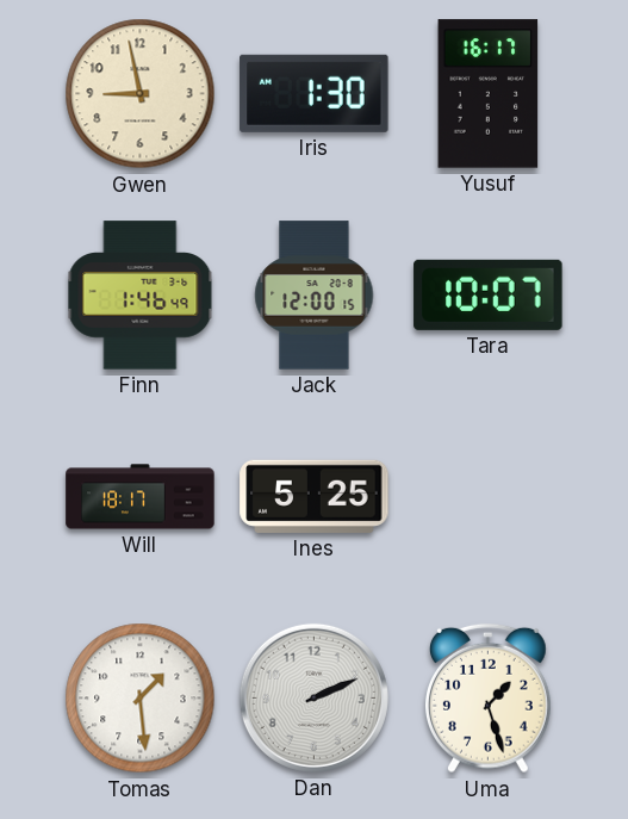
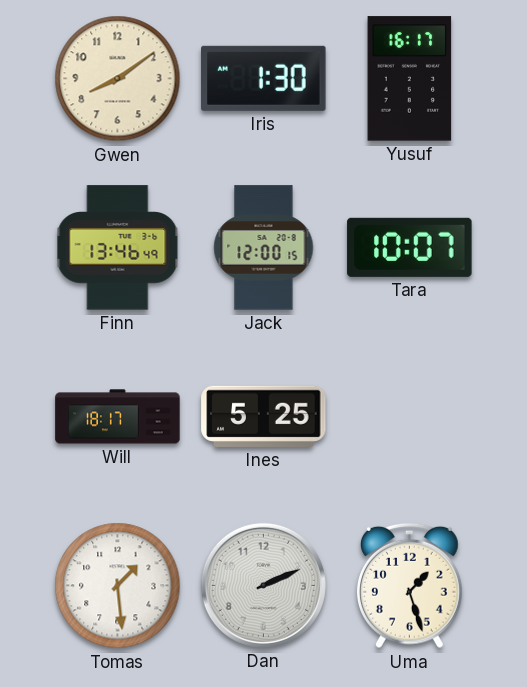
Gwen: 8:58 -> 8:09 (118, 79)
Finn: 1:46 -> 13:46 (118, 248)
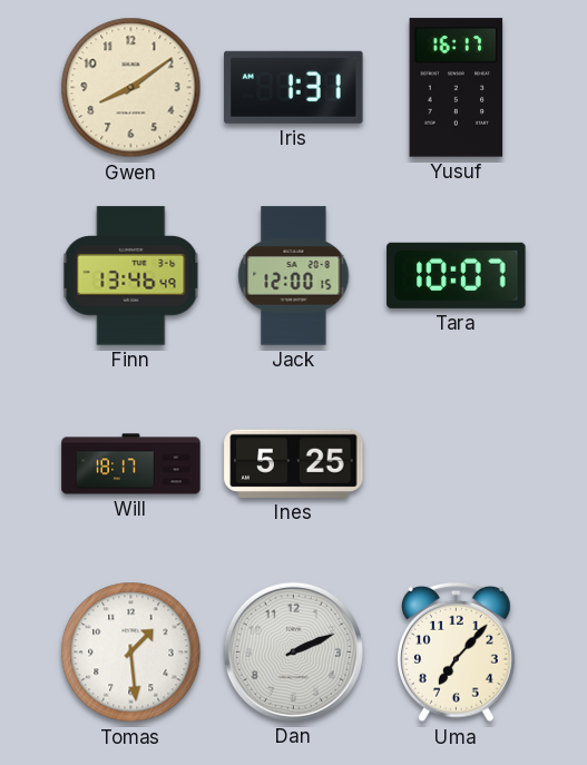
Iris: 1:30 -> 1:31 (294, 87)
Uma: 1:27 -> 7:07 (456, 653)
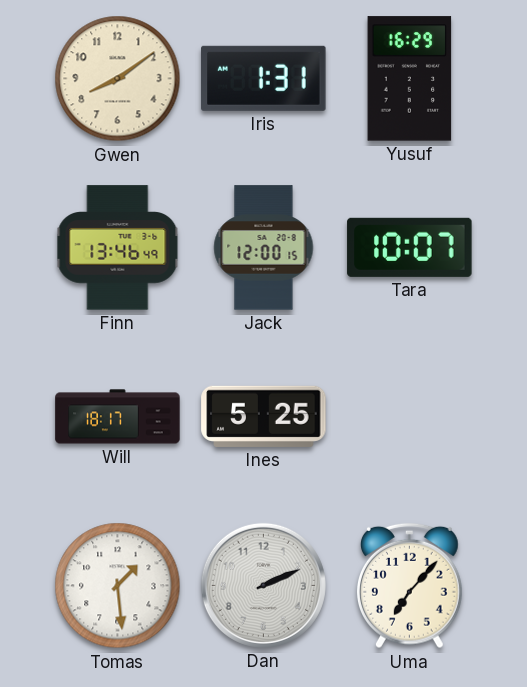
Yusuf: 16:17 -> 16:29 (410, 79)
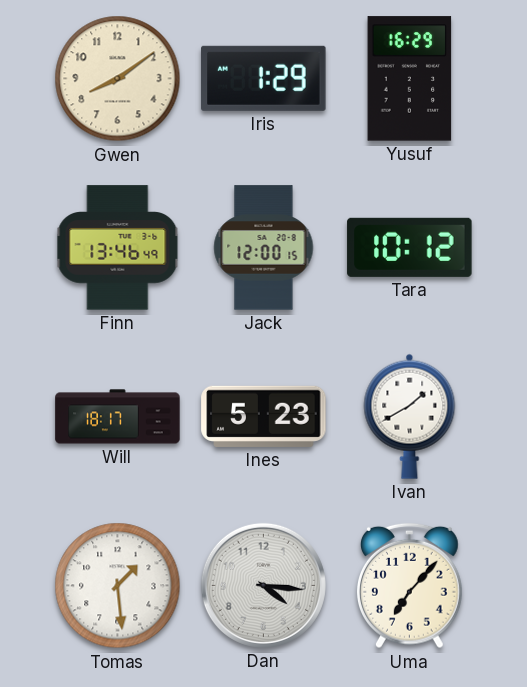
Iris: 1:31 -> 1:29 (264, 78)
Tara: 10:07 -> 10:12 (410, 247)
Ines: 5:25 -> 5:23 (264, 416)
Ivan: none -> 1:40 (410, 416)
Dan: 2:11 -> 4:16 (263, 585)
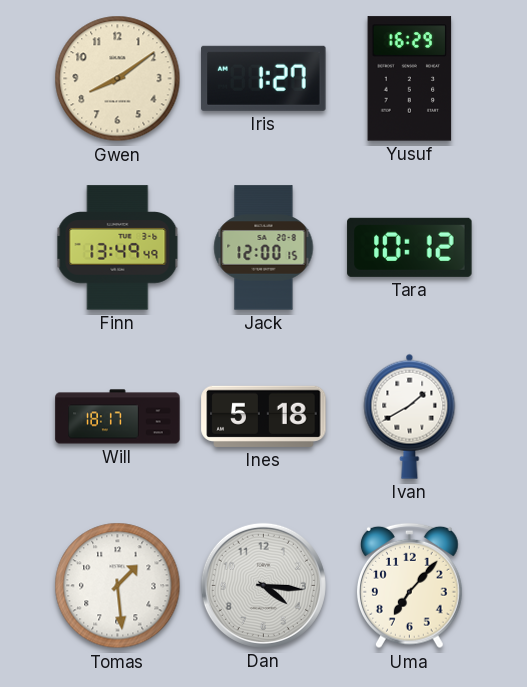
Iris: 1:29 -> 1:27 (264, 78)
Finn: 13:46 -> 13:49 (118, 248)
Ines: 5:23 -> 5:18 (264, 416)
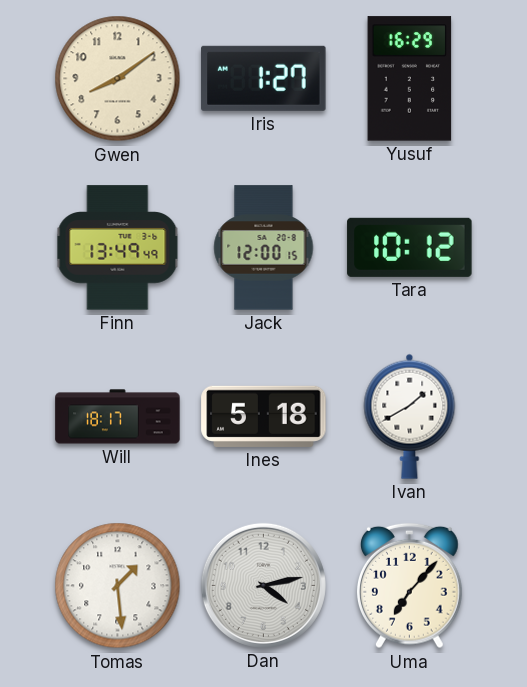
Dan: 4:16 -> 4:13 (263, 585)
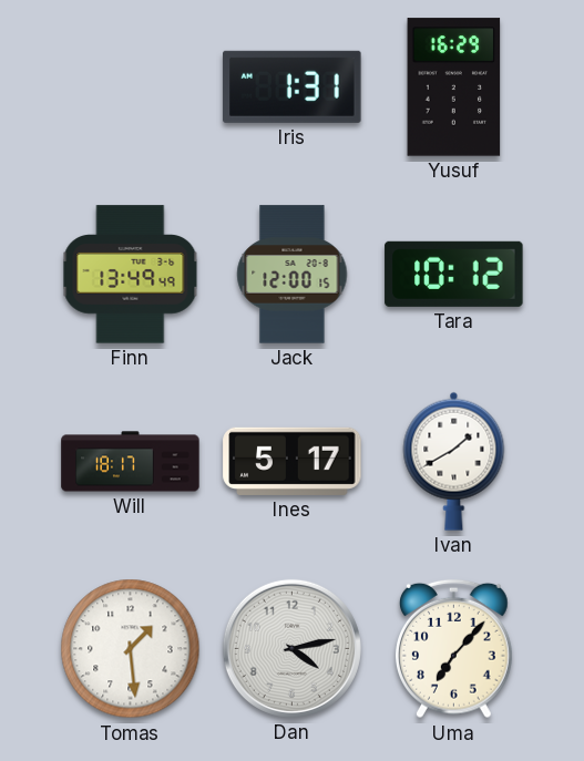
Gwen: 8:09 -> none (118, 79)
Iris: 1:27 -> 1:31 (293, 86)
Ines: 5:18 -> 5:17 (293, 461)
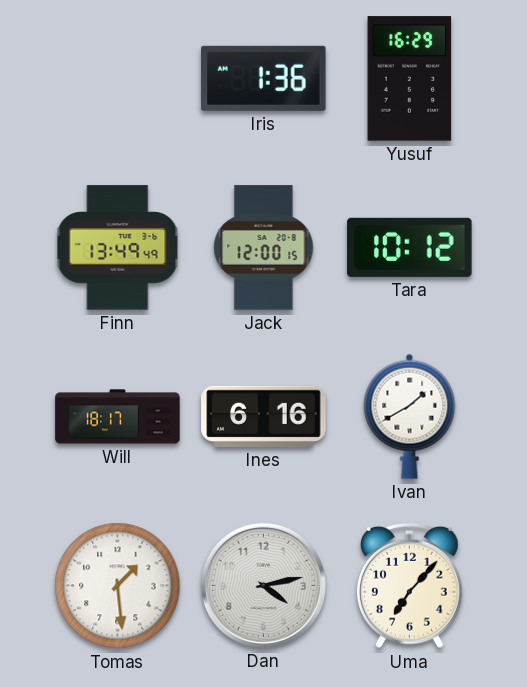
Iris: 1:31 -> 1:36 (264, 78)
Ines: 5:17 -> 6:16 (264, 416)
